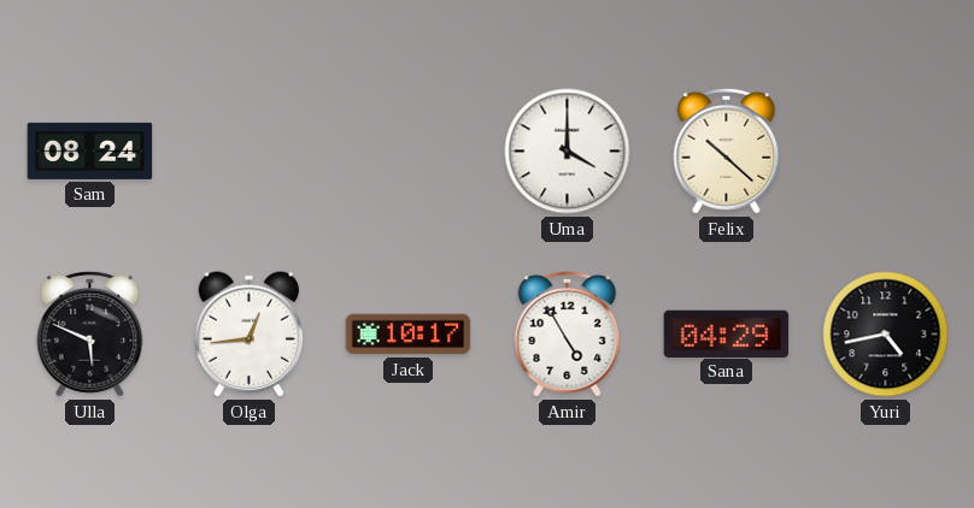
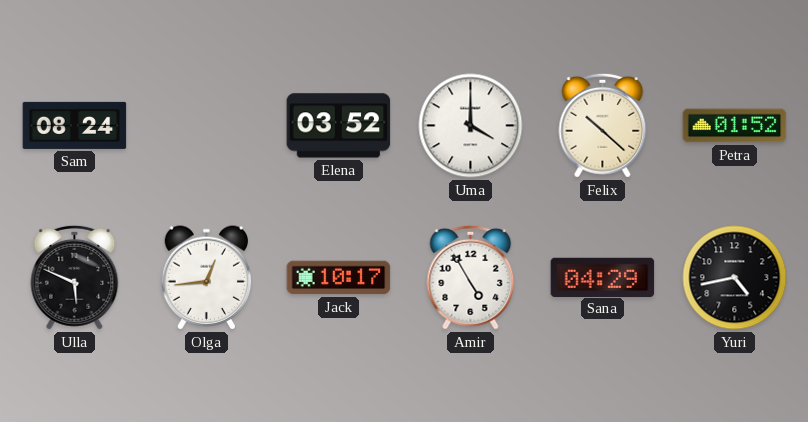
Elena: none -> 03:52 (339, 126)
Petra: none -> 01:52 (735, 126)
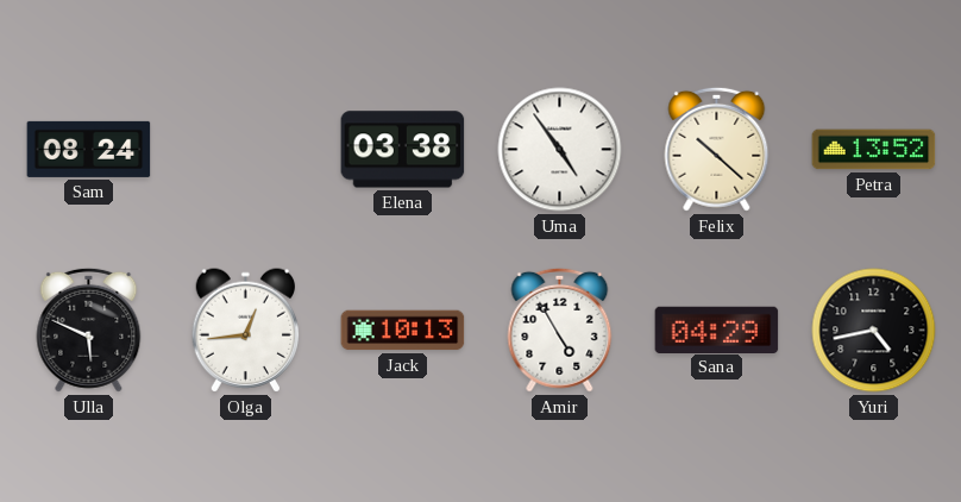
Elena: 03:52 -> 03:38 (403, 150)
Uma: 4:00 -> 4:54 (560, 150)
Petra: 01:52 -> 13:52 (874, 150)
Jack: 10:17 -> 10:13 (403, 331)
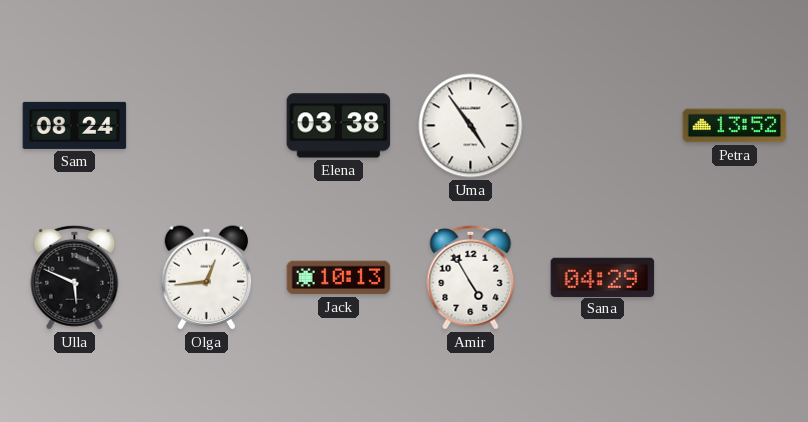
Felix: 10:22 -> none (717, 149)
Yuri: 4:43 -> none (874, 331)
